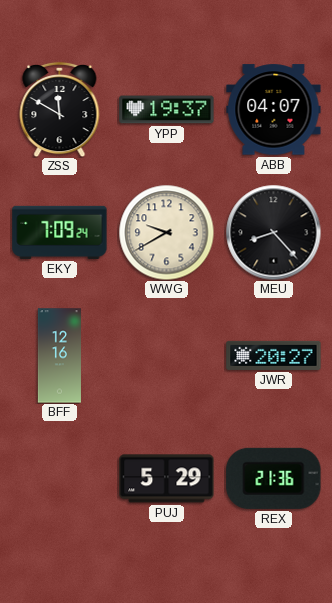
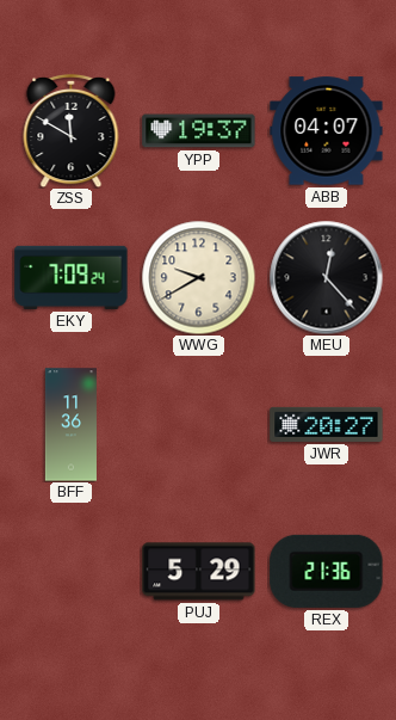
MEU: 8:23 -> 12:23 (326, 277)
BFF: 12:16 -> 11:36 (70, 425)
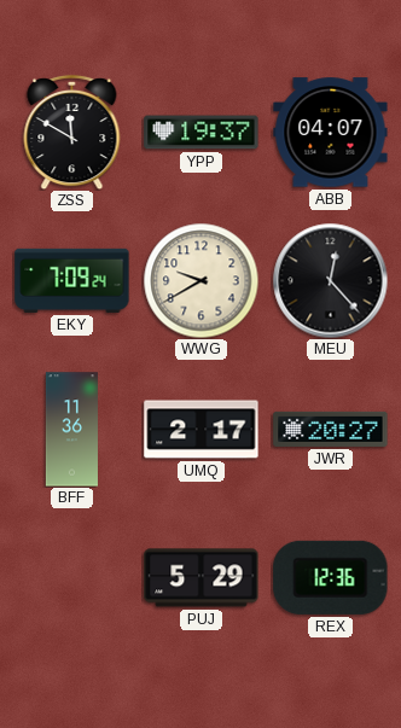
UMQ: none -> 2:17 (202, 430)
REX: 21:36 -> 12:36 (331, 577)
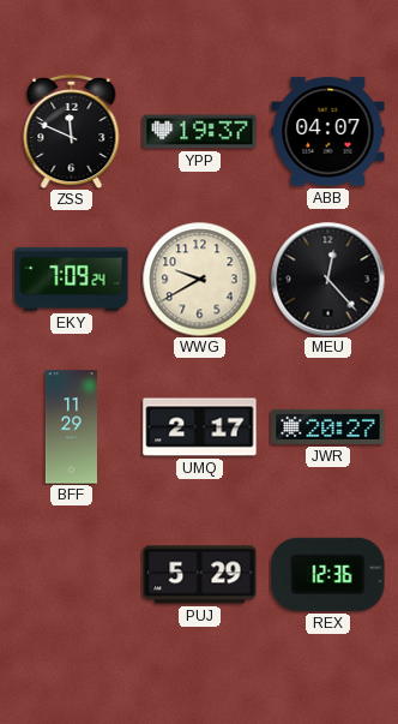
ZSS: 11:50 -> 11:49 (72, 131)
BFF: 11:36 -> 11:29 (71, 427)
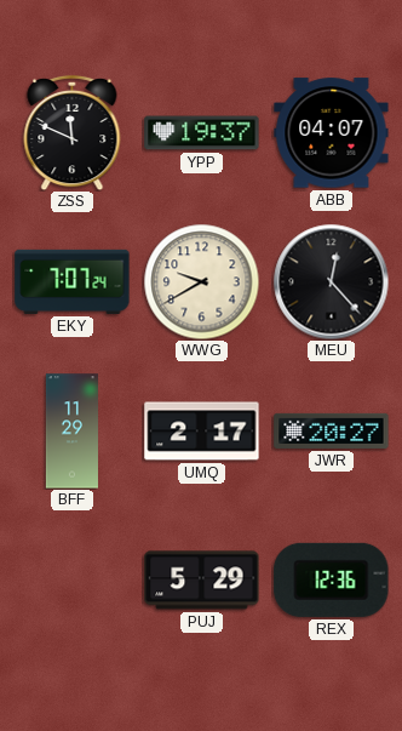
EKY: 7:09 -> 7:07 (73, 281)
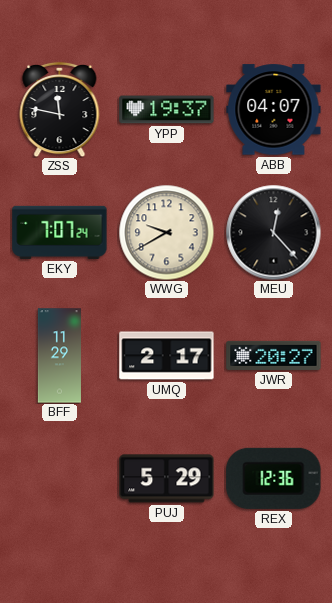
ZSS: 11:49 -> 11:47 (60, 109)
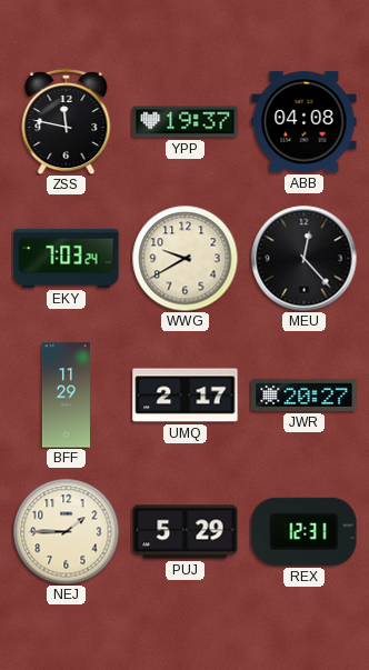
ABB: 04:07 -> 04:08 (305, 122)
EKY: 7:07 -> 7:03 (67, 258)
NEJ: none -> 1:45 (66, 531)
REX: 12:36 -> 12:31 (305, 531)
